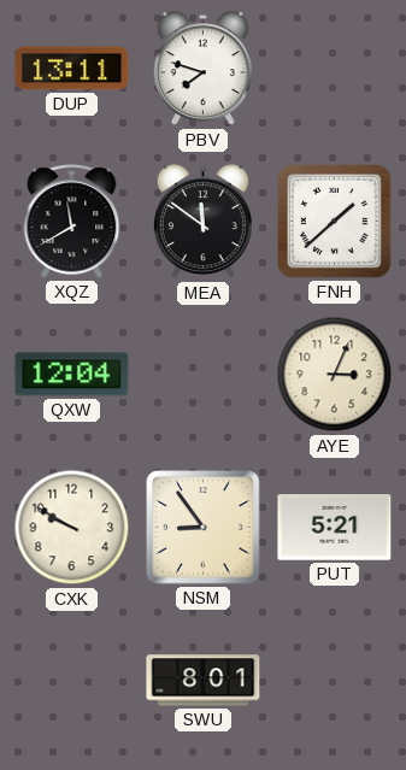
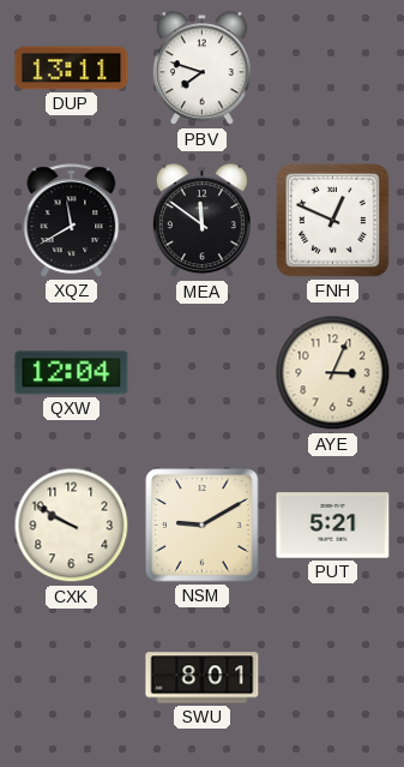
FNH: 1:38 -> 12:49 (333, 221)
NSM: 8:54 -> 9:10 (203, 526)
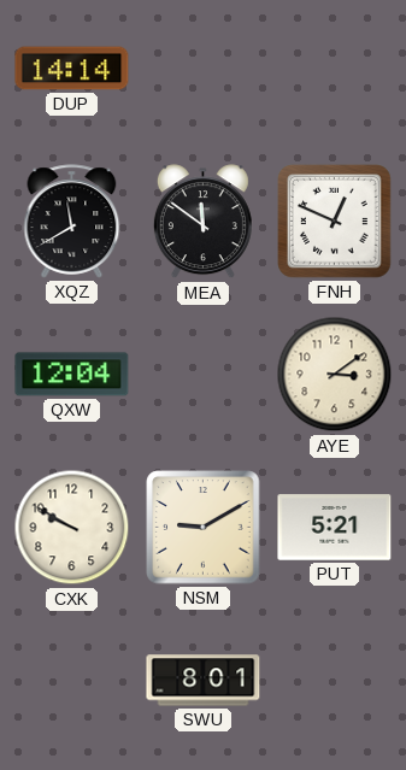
DUP: 13:11 -> 14:14 (72, 69)
PBV: 7:48 -> none (201, 68)
AYE: 3:04 -> 3:09 (335, 375)
